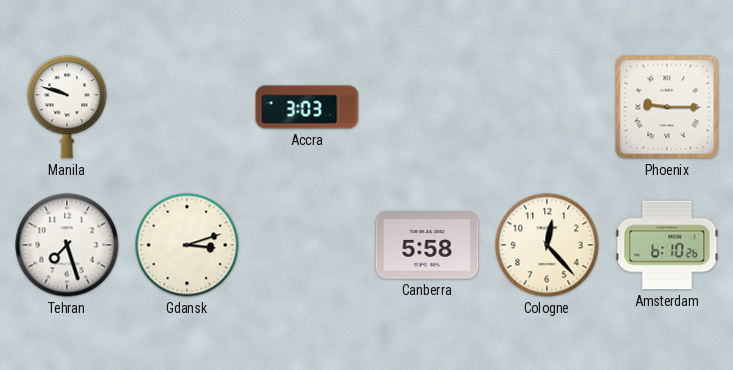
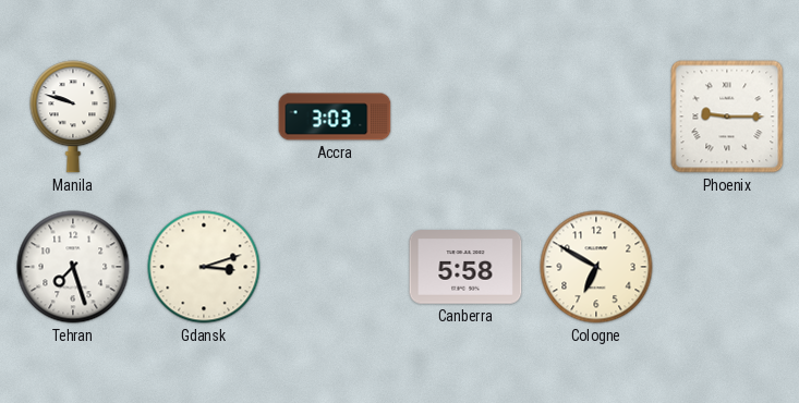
Cologne: 12:23 -> 6:50 (596, 267)
Amsterdam: 6:10 -> none (667, 245)
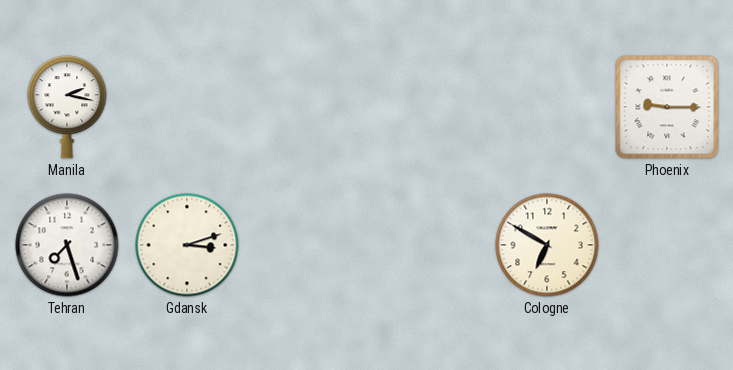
Manila: 9:48 -> 2:17 (67, 107)
Accra: 3:03 -> none (335, 117)
Canberra: 5:58 -> none (465, 267)
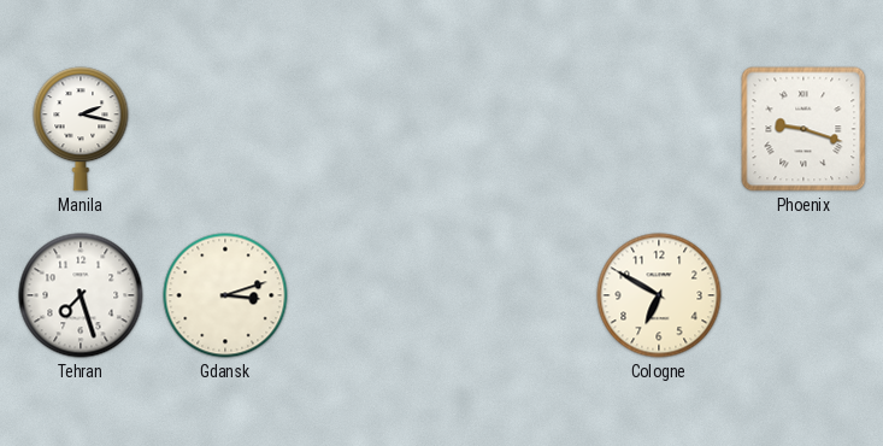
Phoenix: 9:15 -> 9:18 (803, 129)
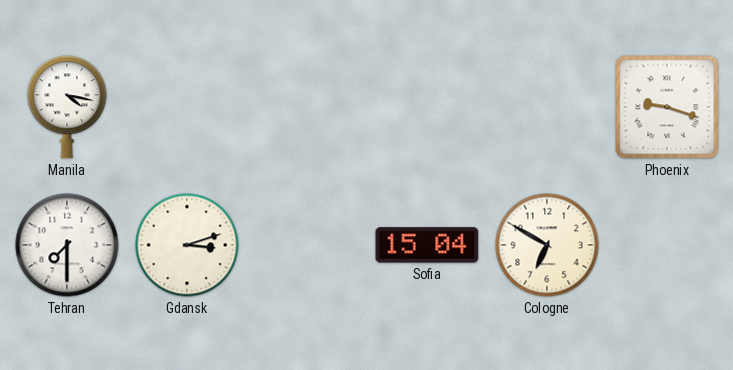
Manila: 2:17 -> 4:17 (67, 107)
Tehran: 7:27 -> 7:30 (67, 245)
Sofia: none -> 15:04 (427, 245)
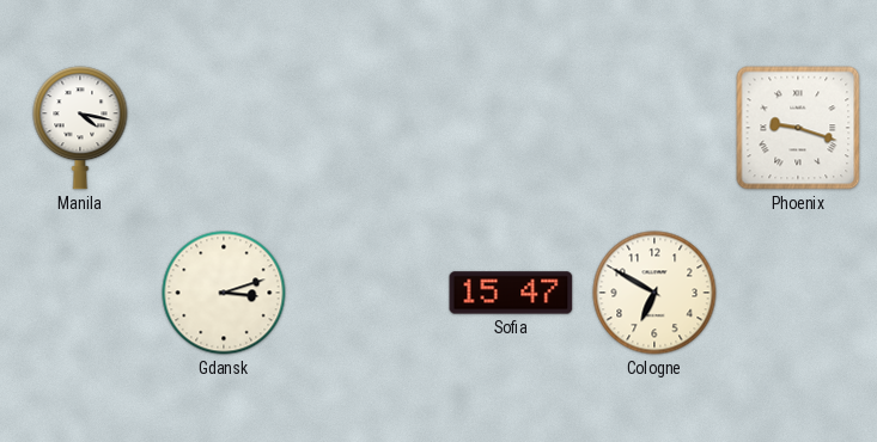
Tehran: 7:30 -> none (67, 245)
Sofia: 15:04 -> 15:47 (511, 293)
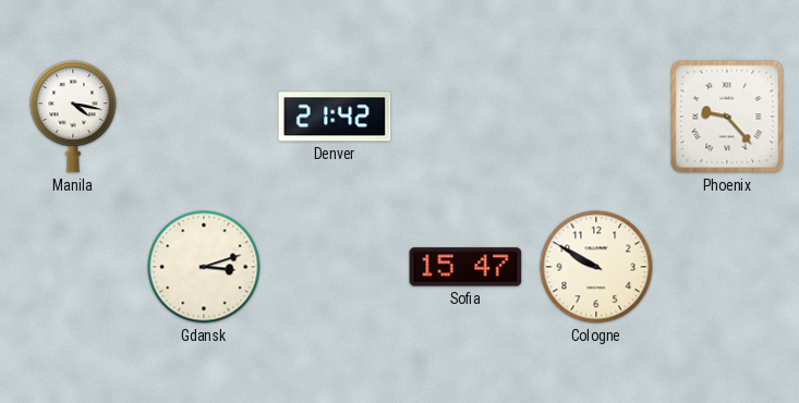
Denver: none -> 21:42 (335, 117)
Phoenix: 9:18 -> 9:23 (727, 117)
Cologne: 6:50 -> 9:50 (596, 267)
